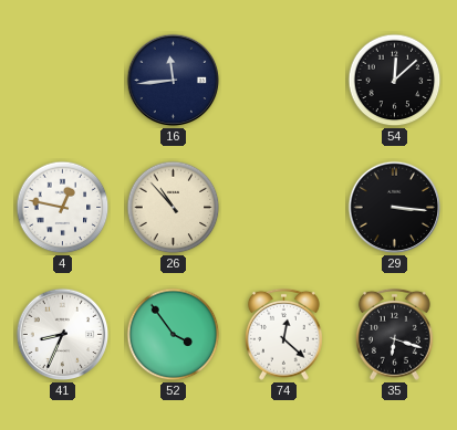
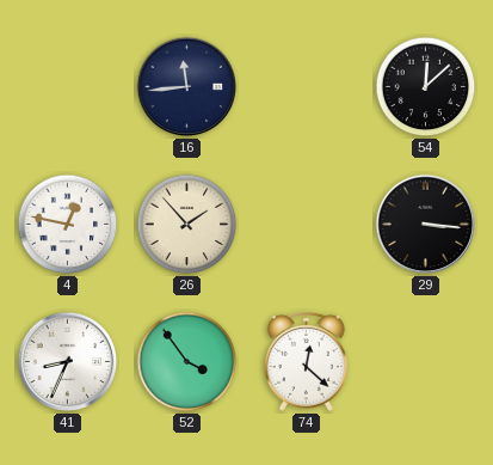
26: 10:53 -> 1:53 (187, 225)
35: 6:18 -> none (394, 334)
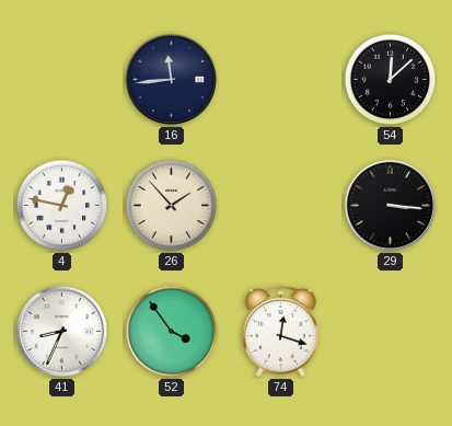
74: 12:22 -> 12:18 (280, 331)
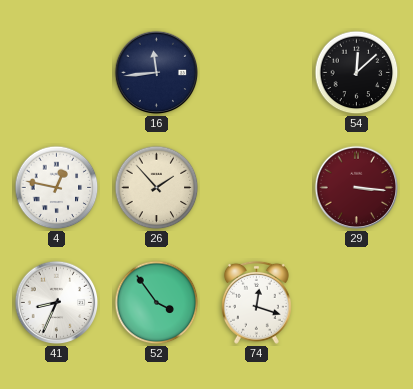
29 dial: black -> burgundy (357, 188)
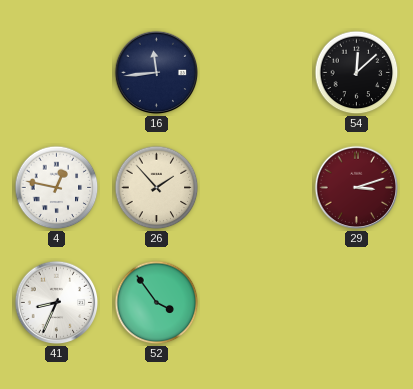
29: 3:16 -> 3:12 (357, 188)
74: 12:18 -> none (256, 302)
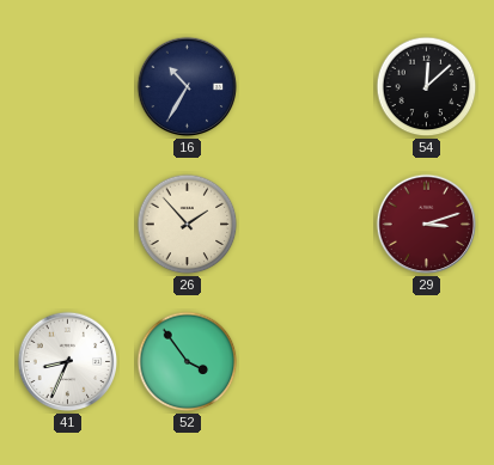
16: 11:44 -> 10:35 (188, 87)
4: 12:47 -> none (57, 188)
